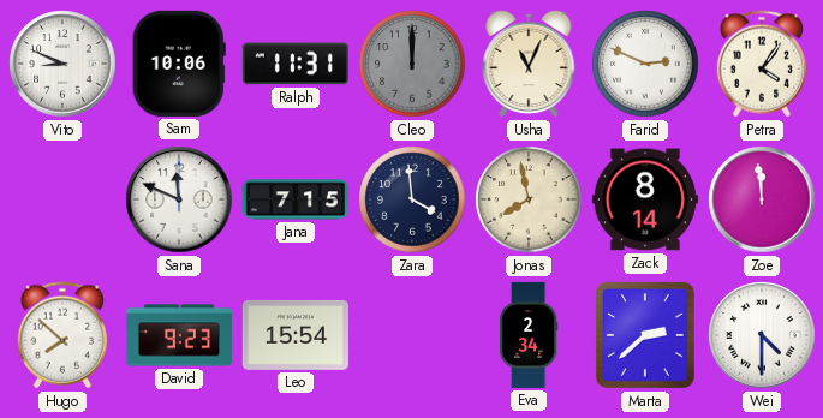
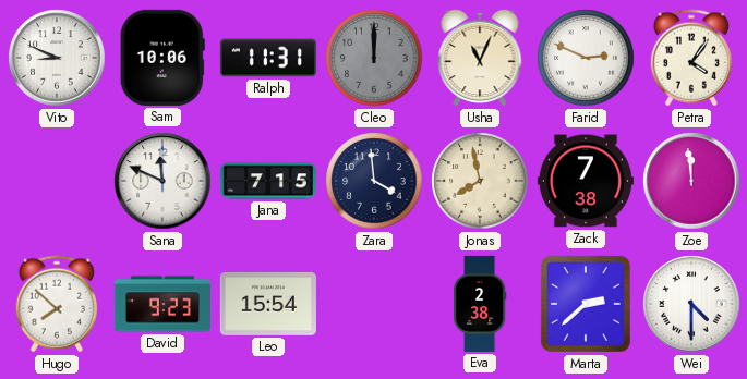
Zack: 8:14 -> 7:38 (586, 181)
Eva: 2:34 -> 2:38 (480, 304)
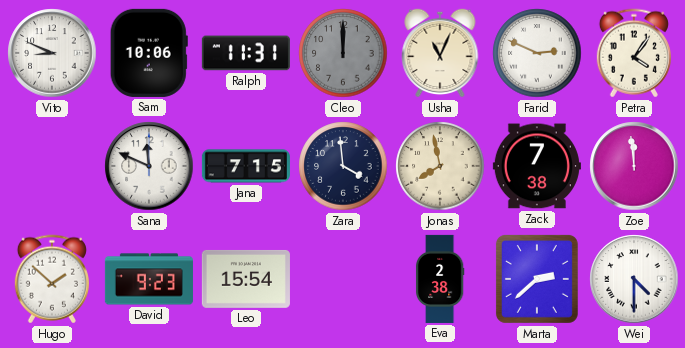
Hugo: 7:52 -> 1:52 (52, 279)
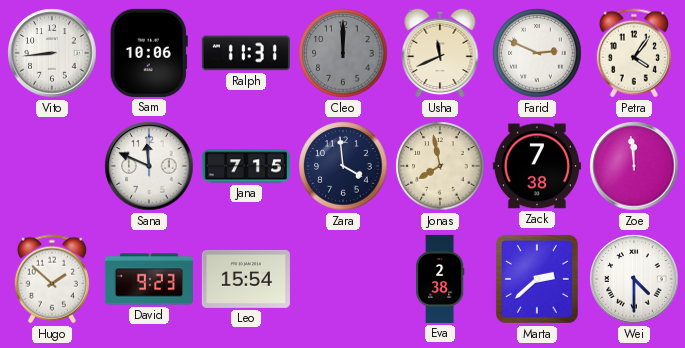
Vito: 8:49 -> 8:44 (52, 53)
Usha: 11:04 -> 11:41 (440, 53)
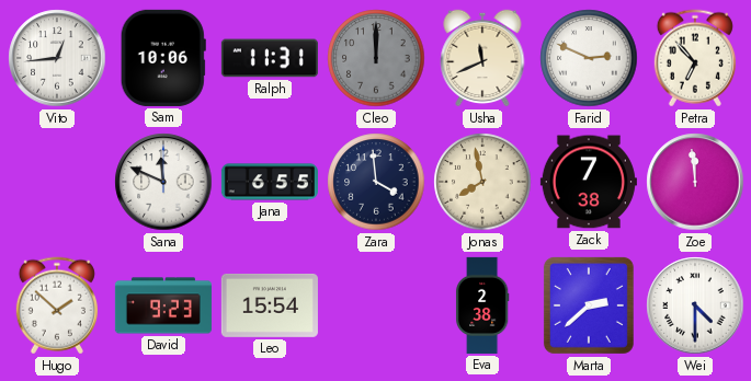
Vito: 8:44 -> 12:44 (57, 58)
Petra: 4:06 -> 6:53 (695, 58)
Jana: 7:15 -> 6:55 (270, 182)
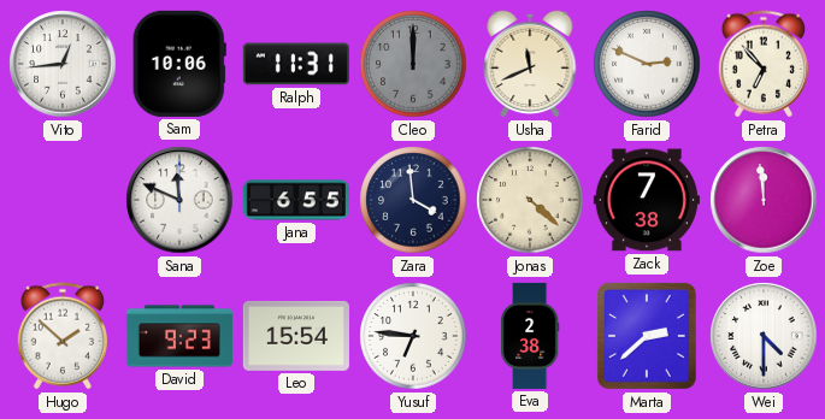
Jonas: 7:58 -> 4:22 (530, 200)
Yusuf: none -> 6:46 (413, 336)
